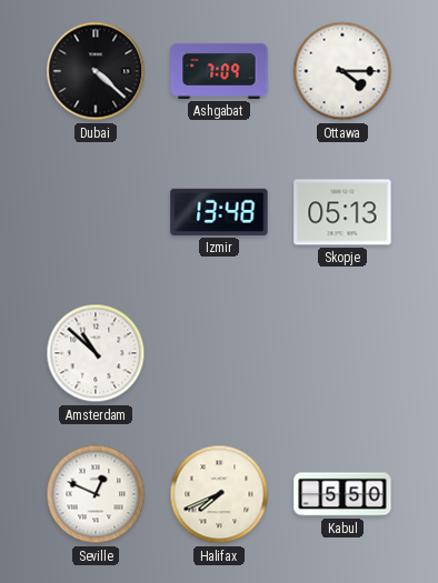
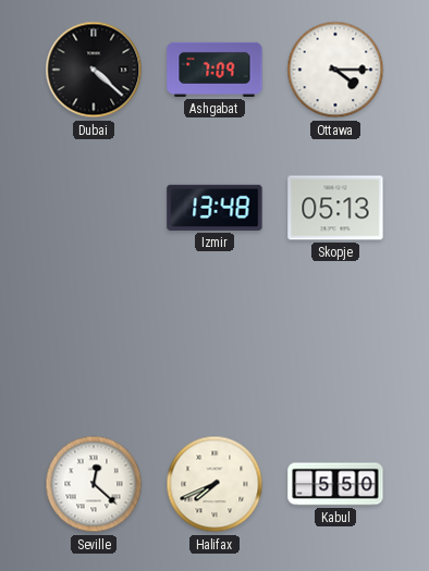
Amsterdam: 10:52 -> none (96, 353)
Seville: 12:49 -> 12:22 (94, 484)
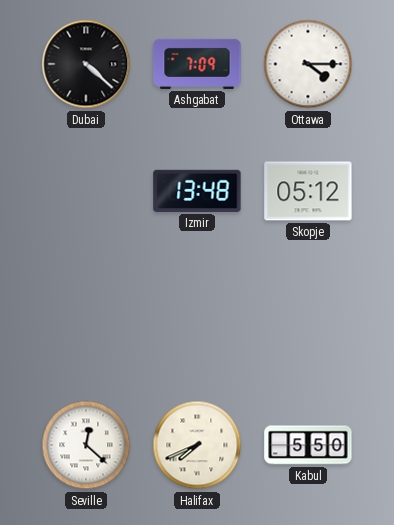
Skopje: 05:13 -> 05:12 (308, 191)
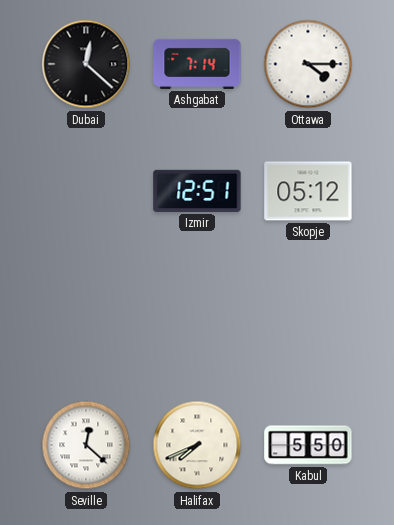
Dubai: 4:22 -> 12:22 (86, 64)
Ashgabat: 7:09 -> 7:14 (197, 64)
Izmir: 13:48 -> 12:51 (197, 191)
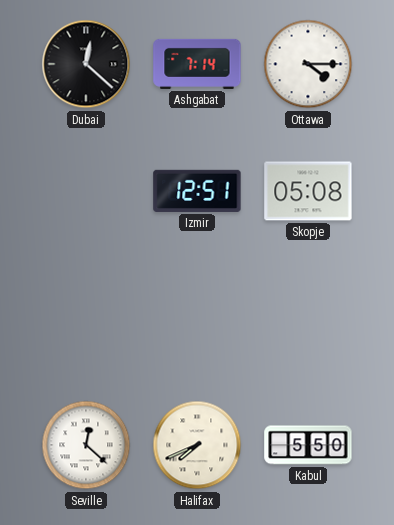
Skopje: 05:12 -> 05:08 (308, 191)
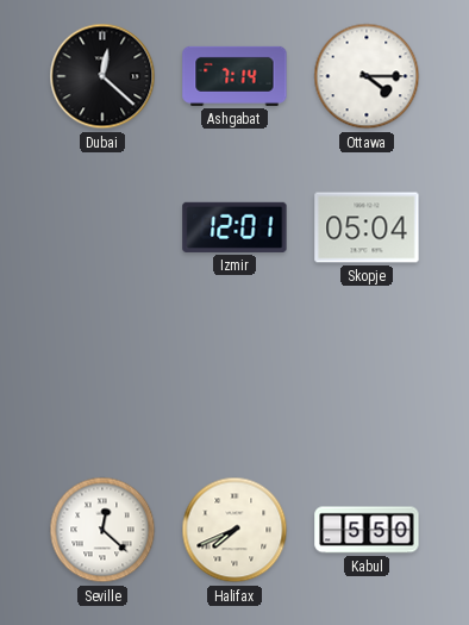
Izmir: 12:51 -> 12:01 (234, 227)
Skopje: 05:08 -> 05:04 (367, 227)
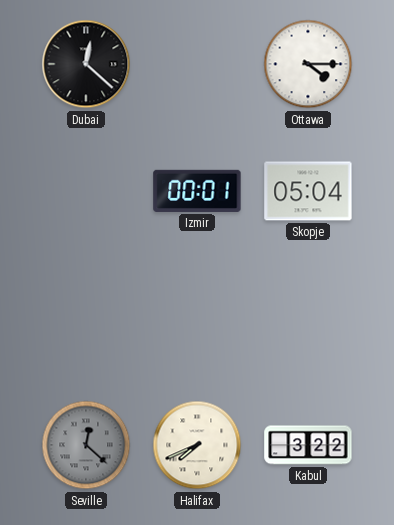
Ashgabat: 7:14 -> none (234, 76)
Izmir: 12:01 -> 00:01 (197, 191)
Seville dial: white -> grey (86, 445)
Kabul: 5:50 -> 3:22 (308, 445)
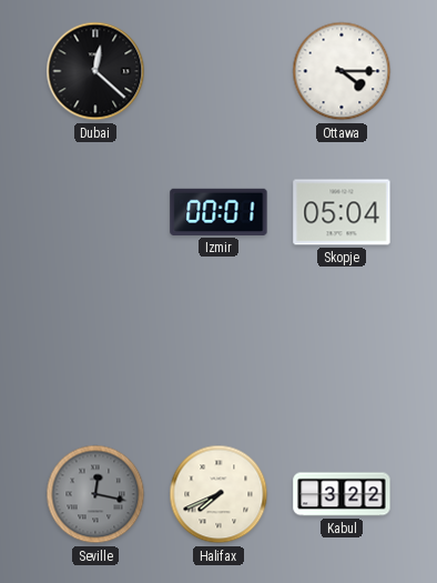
Seville: 12:22 -> 12:17 (95, 494)
